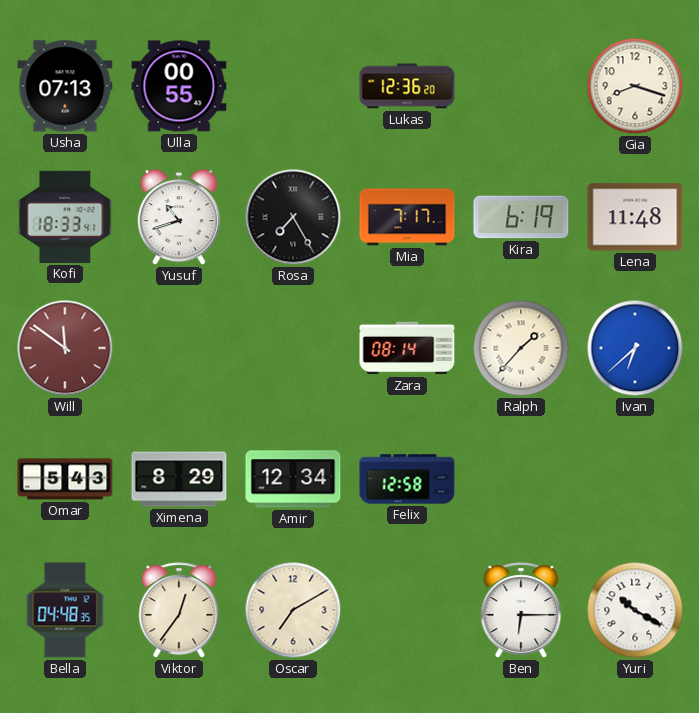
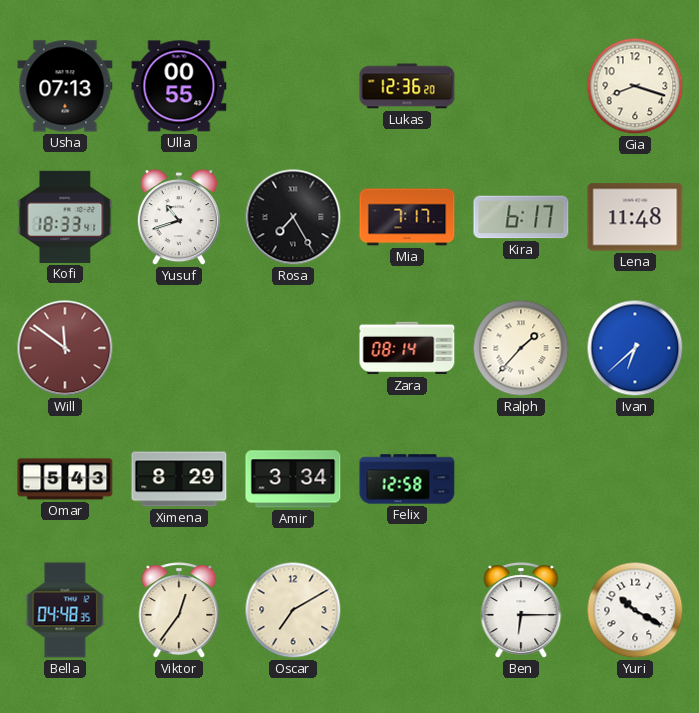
Kira: 6:19 -> 6:17 (521, 217)
Amir: 12:34 -> 3:34 (293, 479)
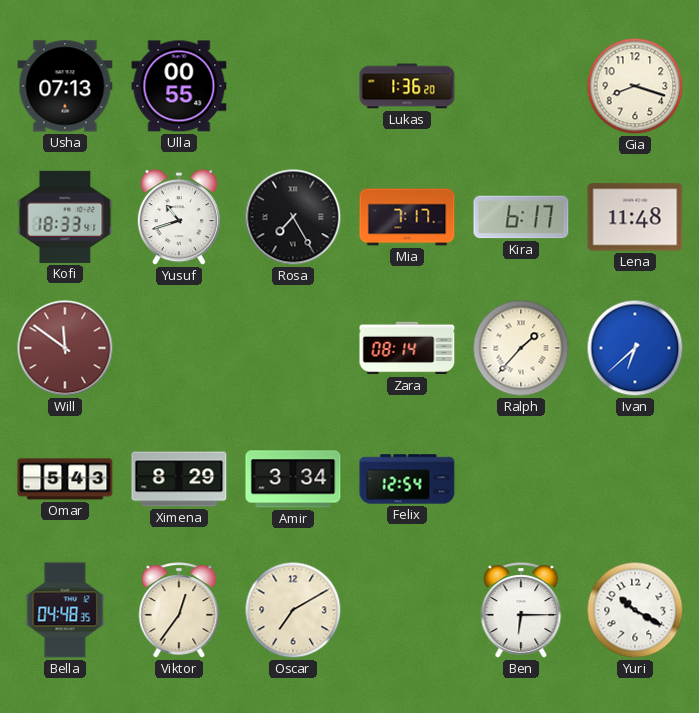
Lukas: 12:36 -> 1:36 (407, 86)
Felix: 12:58 -> 12:54 (407, 479)
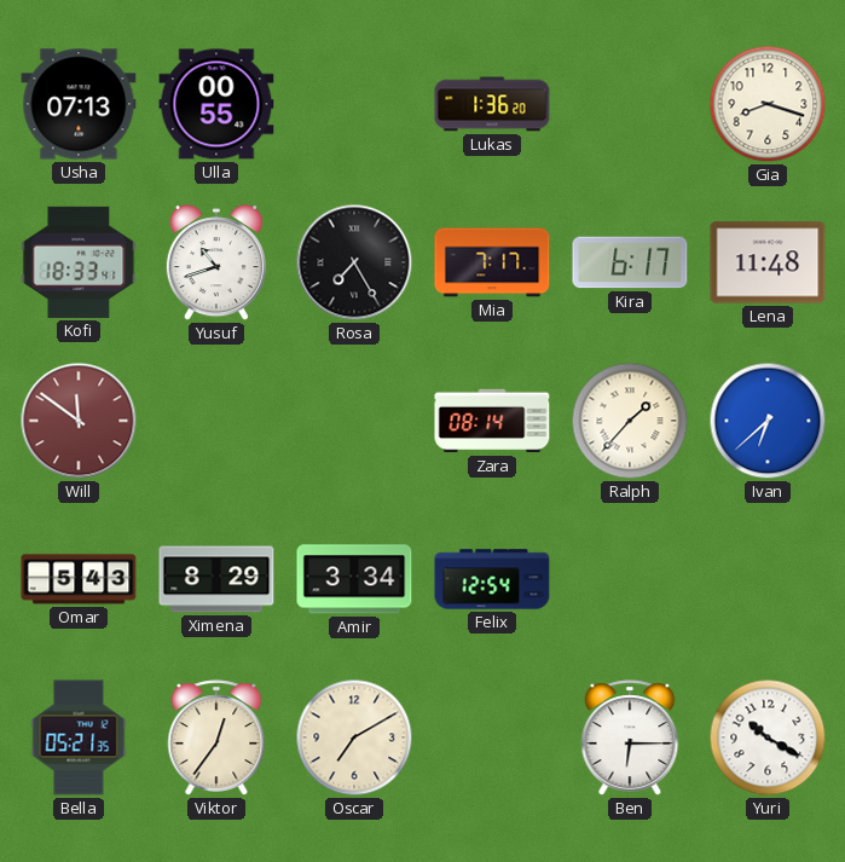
Bella: 04:48 -> 05:21 (79, 737)
